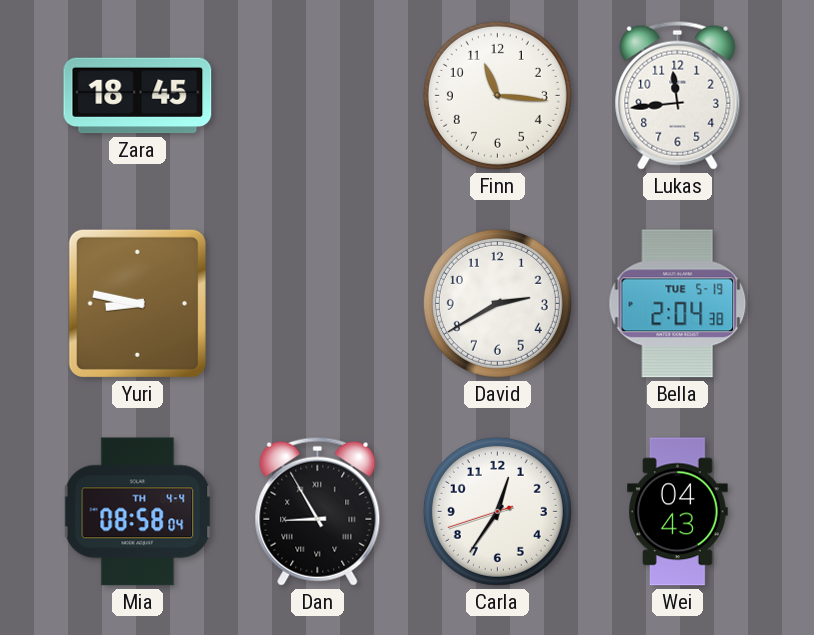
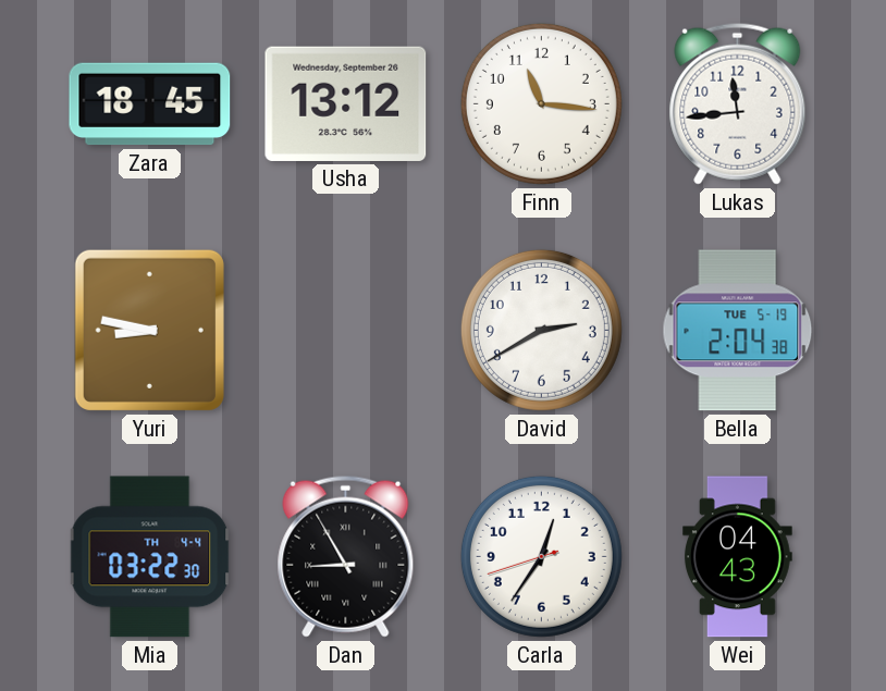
Usha: none -> 13:12 (346, 103)
Mia: 08:58 -> 03:22 (150, 557)
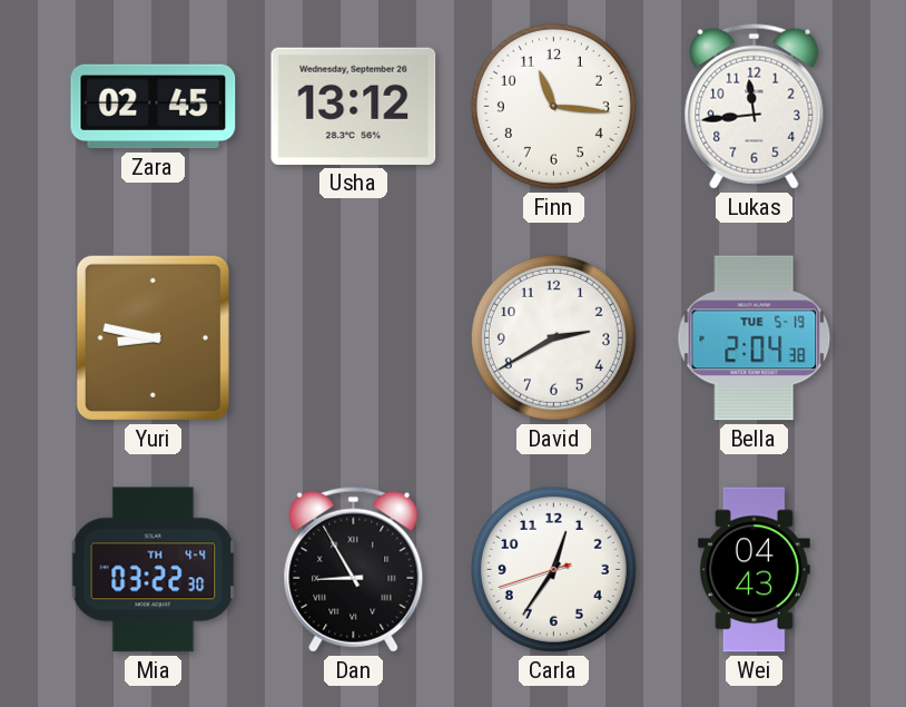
Zara: 18:45 -> 02:45 (154, 107)
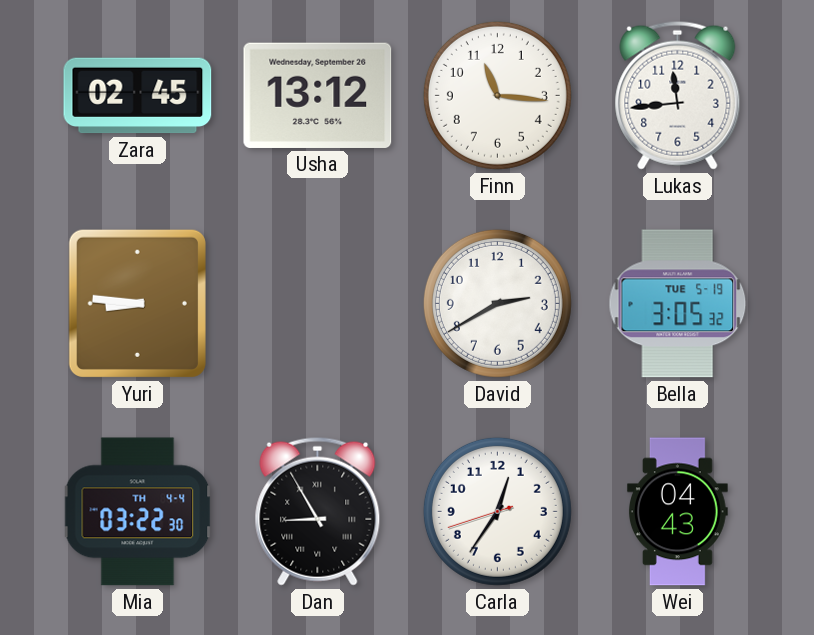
Yuri: 8:47 -> 8:46 (137, 303)
Bella: 2:04 -> 3:05 (678, 304)
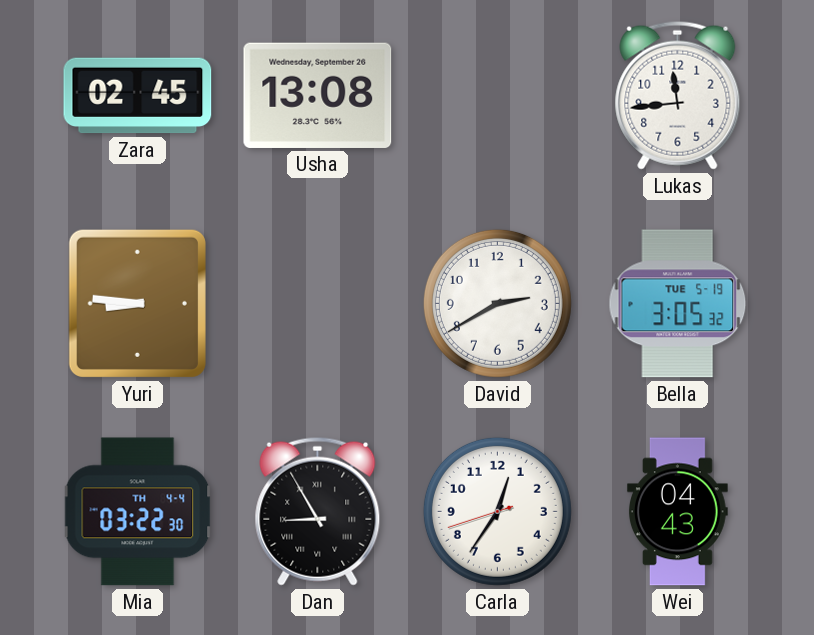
Usha: 13:12 -> 13:08 (318, 95)
Finn: 11:16 -> none (497, 95)
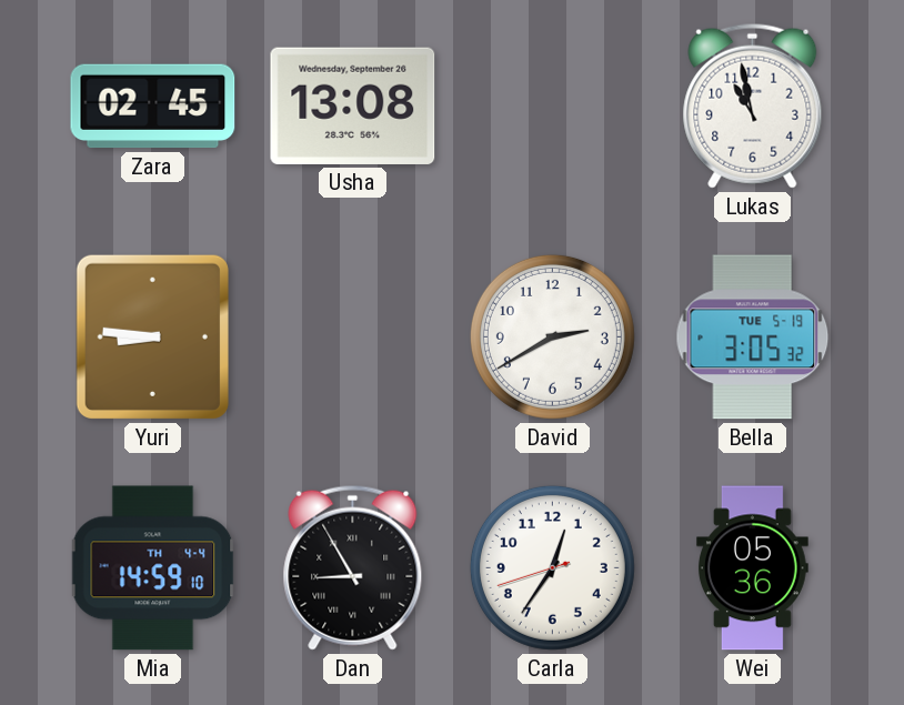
Lukas: 11:44 -> 10:58 (753, 105)
Mia: 03:22 -> 14:59 (153, 568)
Wei: 04:43 -> 05:36 (752, 568)
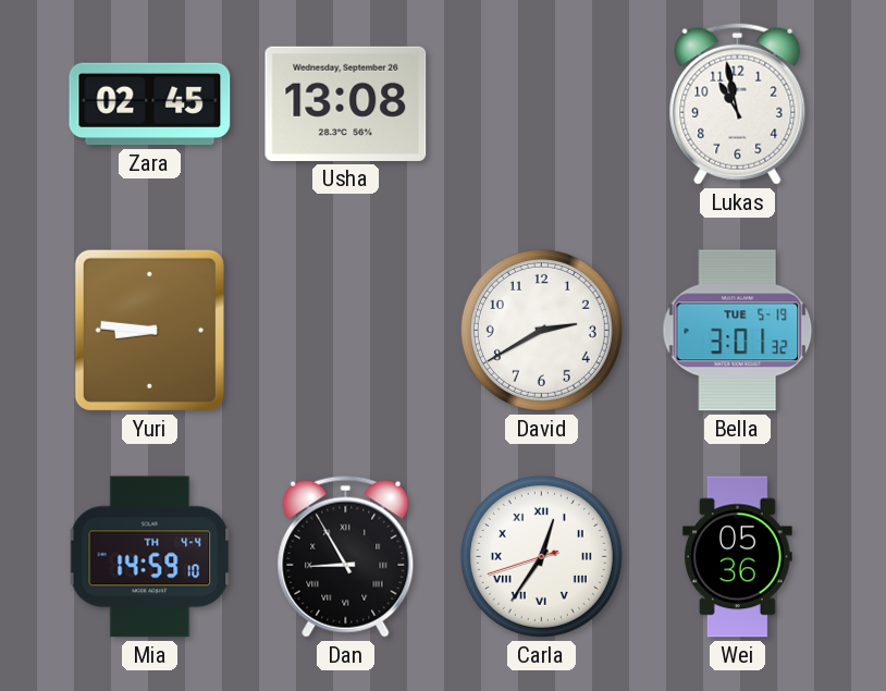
Bella: 3:05 -> 3:01 (738, 331)
Carla numerals: Arabic -> Roman (541, 556)
